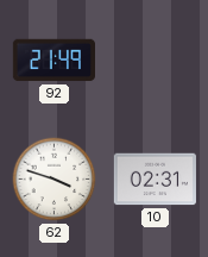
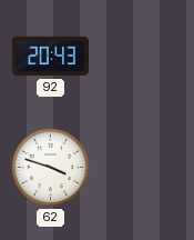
92: 21:49 -> 20:43 (50, 57)
10: 02:31 -> none (155, 180)
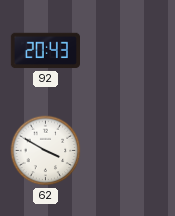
62: 3:48 -> 3:50 (46, 151)
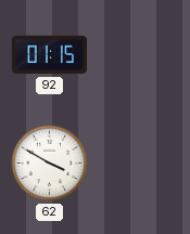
92: 20:43 -> 01:15 (49, 55)
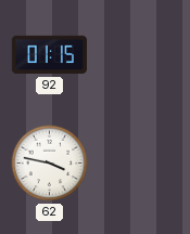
62: 3:50 -> 3:47 (50, 164)
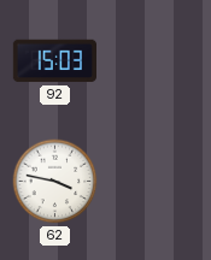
92: 01:15 -> 15:03 (54, 61)
